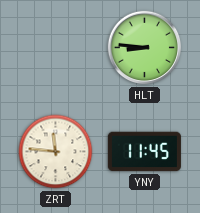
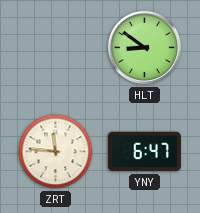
HLT: 8:46 -> 8:51 (145, 48)
YNY: 11:45 -> 6:47 (144, 152)
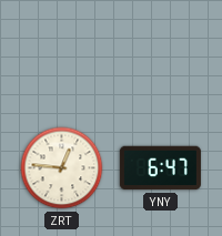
HLT: 8:51 -> none (145, 48)
ZRT: 11:46 -> 12:46 (62, 168)
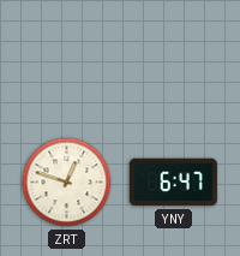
ZRT: 12:46 -> 12:48 (67, 183)
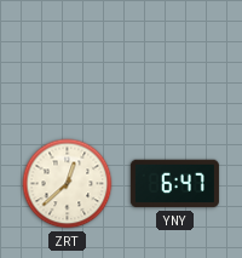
ZRT: 12:48 -> 12:38 (68, 184)
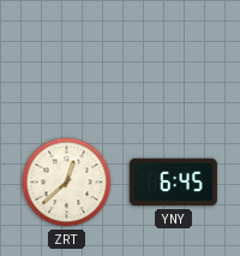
YNY: 6:47 -> 6:45 (173, 183)
